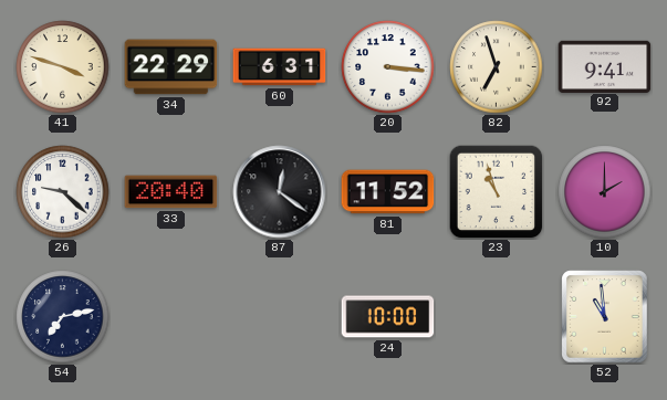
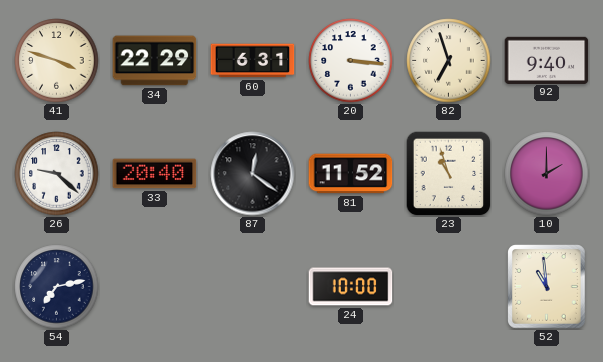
92: 9:41 -> 9:40 (547, 60)
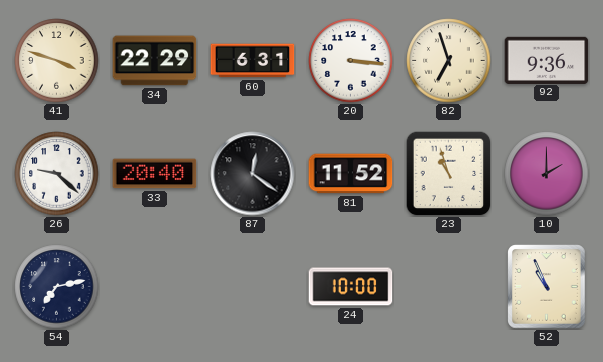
92: 9:40 -> 9:36 (547, 60)
52: 10:59 -> 10:56 (547, 287)
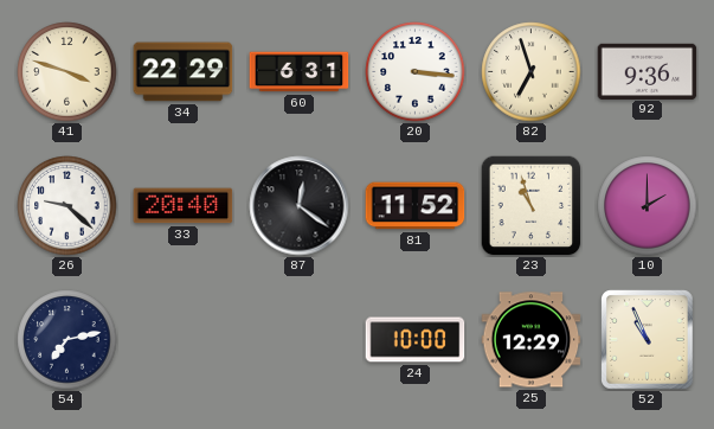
25: none -> 12:29 (532, 340)
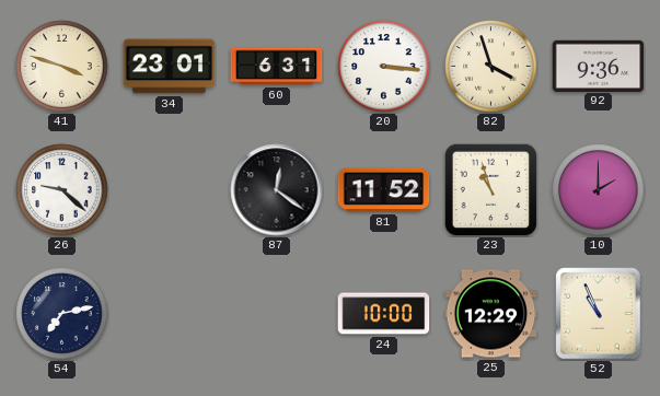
34: 22:29 -> 23:01 (170, 67)
82: 6:57 -> 3:57 (491, 67)
33: 20:40 -> none (184, 206)
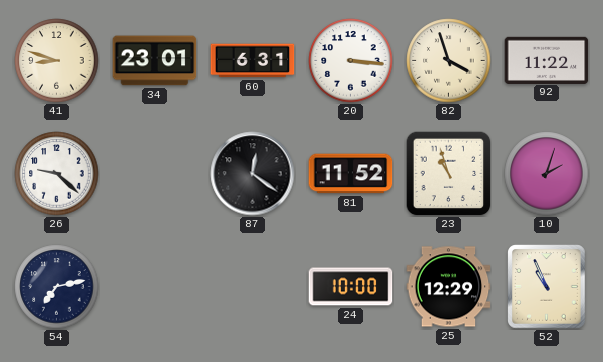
41: 3:48 -> 8:48 (57, 61)
92: 9:36 -> 11:22 (547, 60)
10: 2:00 -> 2:03 (547, 174)
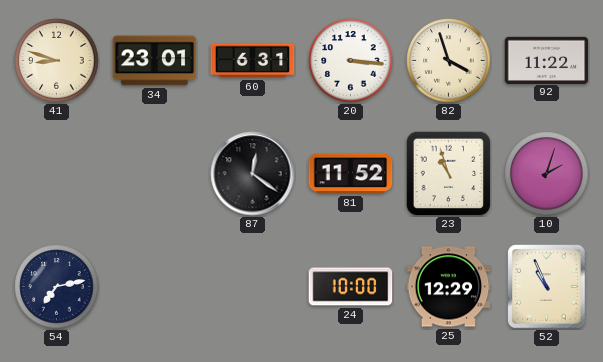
26: 9:22 -> none (57, 174)
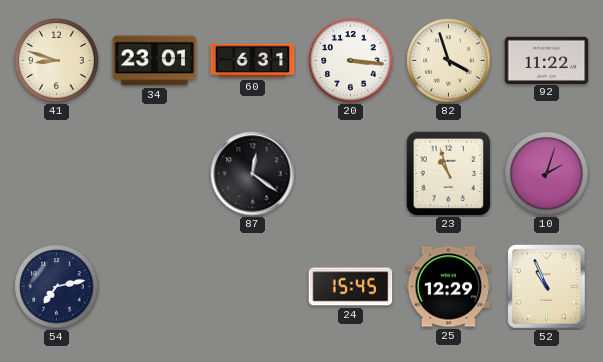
81: 11:52 -> none (351, 174)
24: 10:00 -> 15:45 (351, 287)
